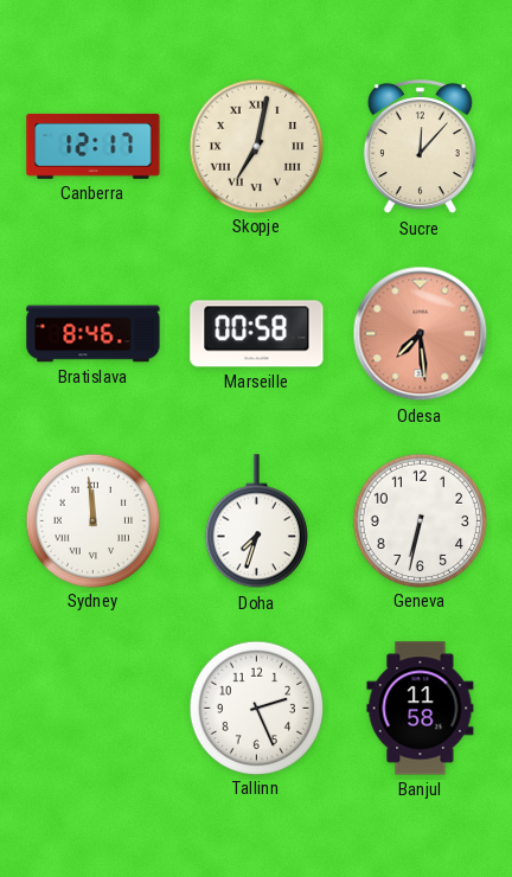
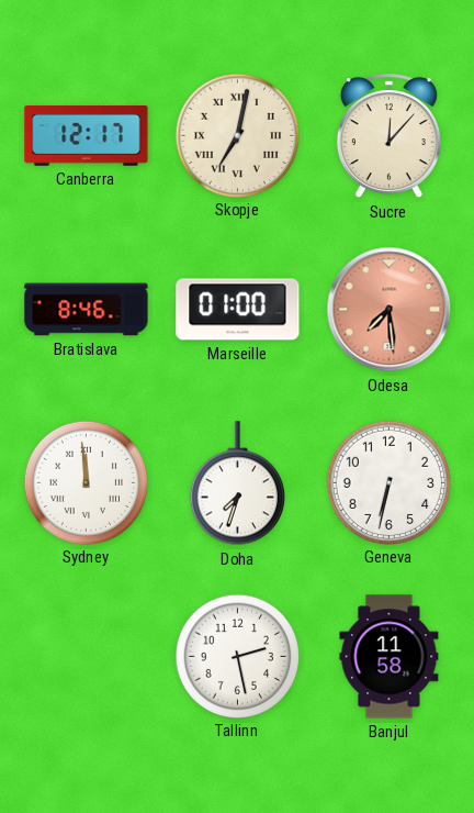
Marseille: 00:58 -> 01:00 (238, 310)
Tallinn: 2:26 -> 2:28 (237, 656)
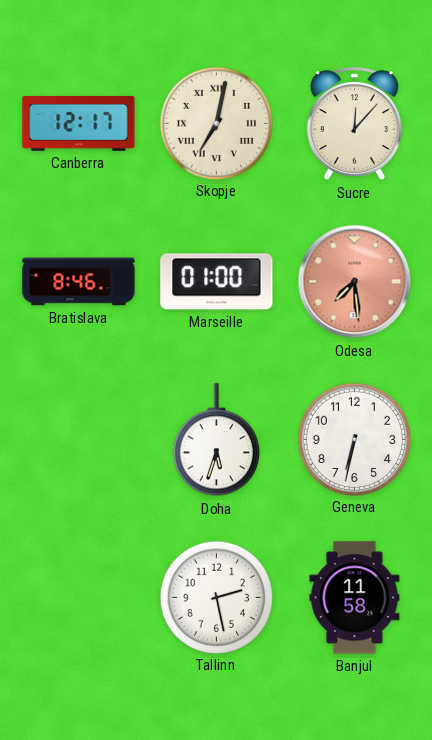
Sydney: 11:59 -> none (86, 482)
Doha: 7:33 -> 5:33 (216, 440)
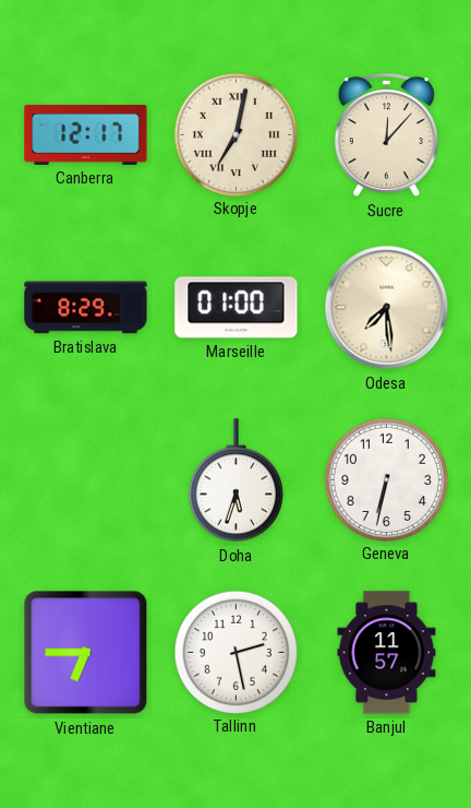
Bratislava: 8:46 -> 8:29 (86, 308)
Odesa dial: salmon -> cream (387, 308)
Vientiane: none -> 6:45 (86, 653)
Banjul: 11:58 -> 11:57 (387, 653)
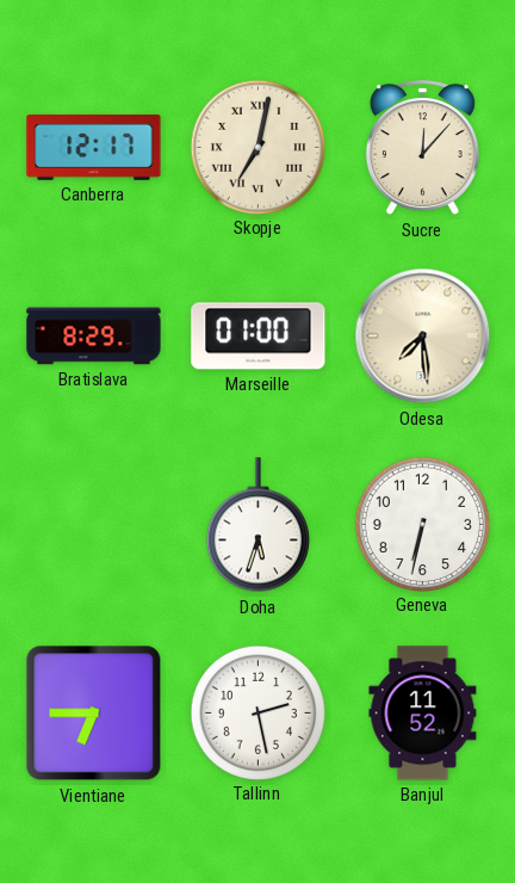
Banjul: 11:57 -> 11:52 (423, 714)
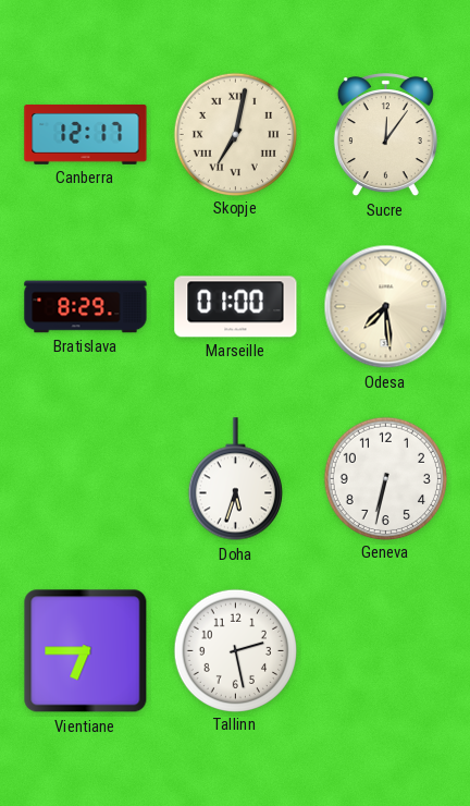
Sucre: 12:07 -> 12:06 (385, 135)
Banjul: 11:52 -> none (423, 714)
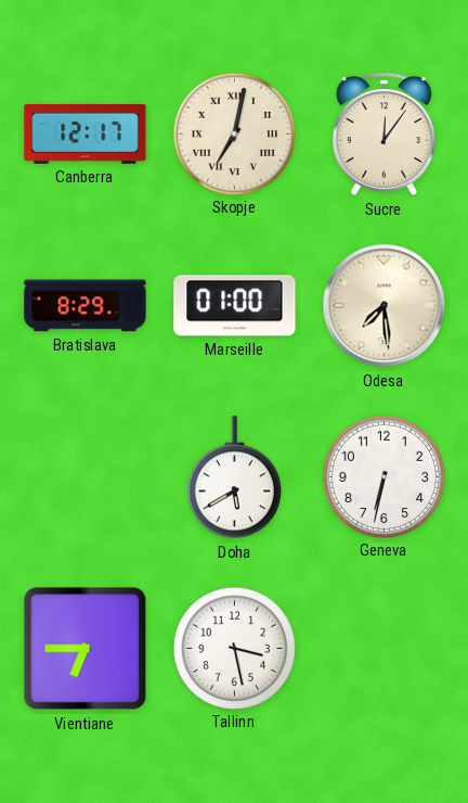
Doha: 5:33 -> 5:40 (234, 477)
Tallinn: 2:28 -> 3:28 (234, 648)
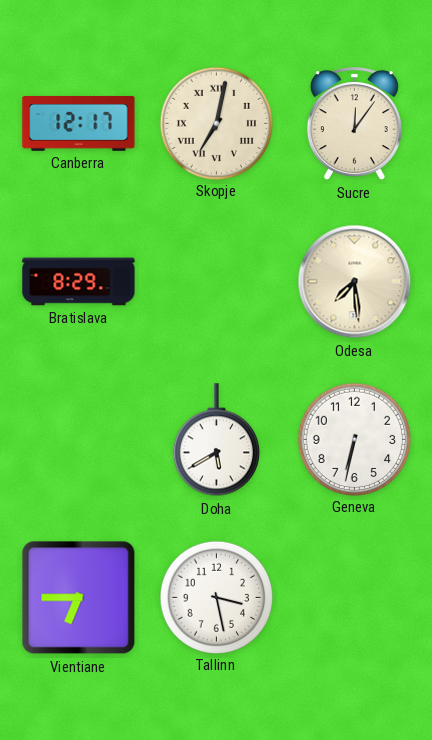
Marseille: 01:00 -> none (235, 306)
